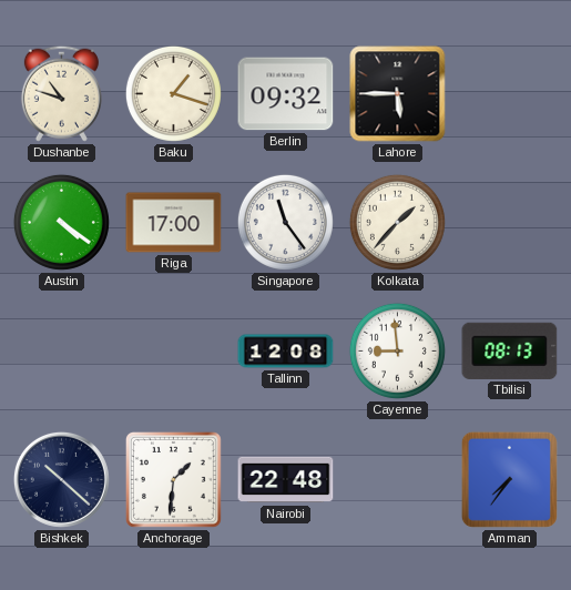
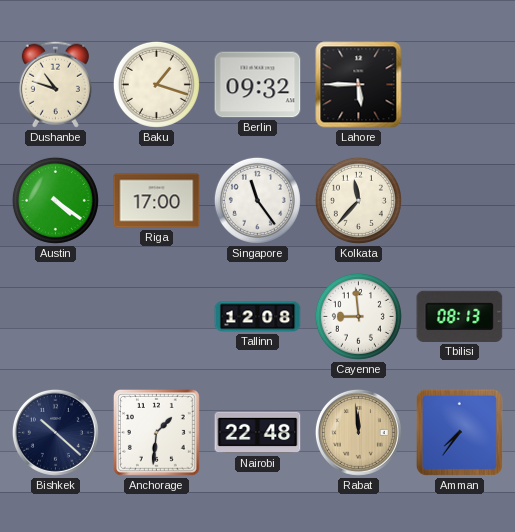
Kolkata: 1:37 -> 11:37 (358, 200)
Rabat: none -> 11:59 (358, 432)
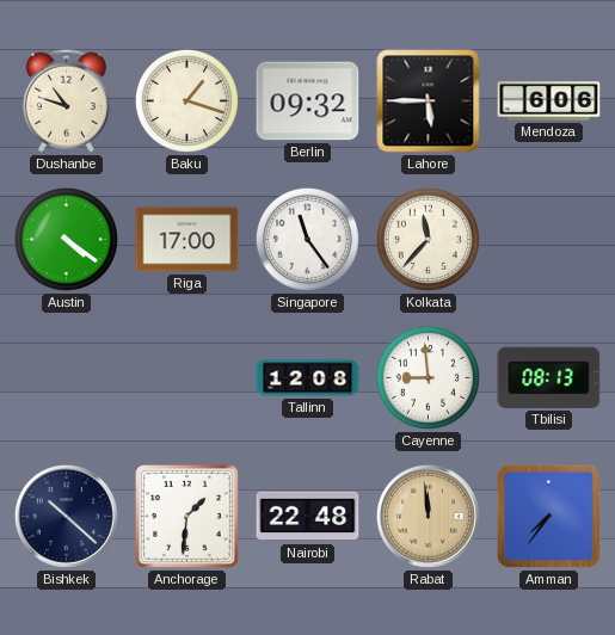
Mendoza: none -> 6:06 (549, 101)
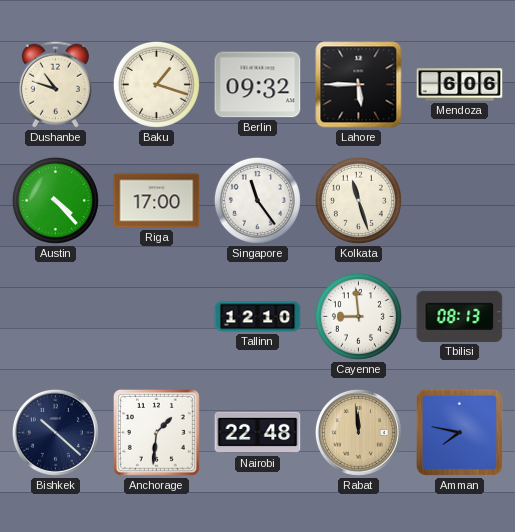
Austin: 4:21 -> 4:23 (55, 200)
Kolkata: 11:37 -> 11:27 (358, 200)
Tallinn: 12:08 -> 12:10 (258, 317)
Amman: 7:36 -> 7:47 (459, 432)
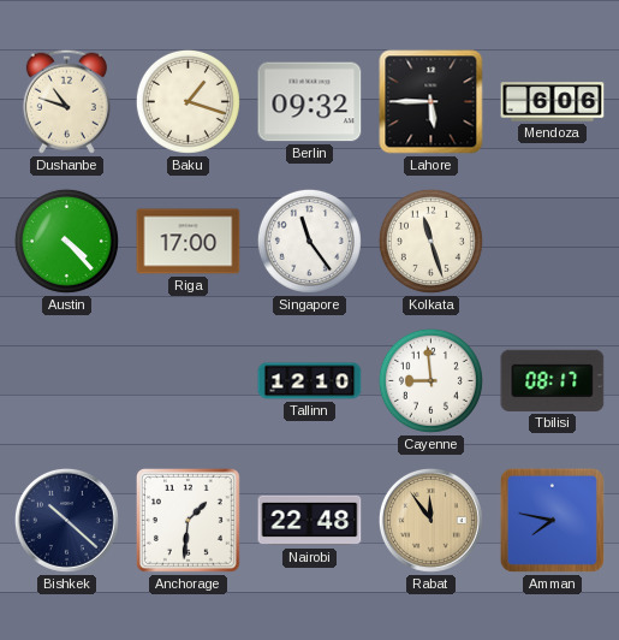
Tbilisi: 08:13 -> 08:17 (553, 380)
Rabat: 11:59 -> 11:54 (430, 520)
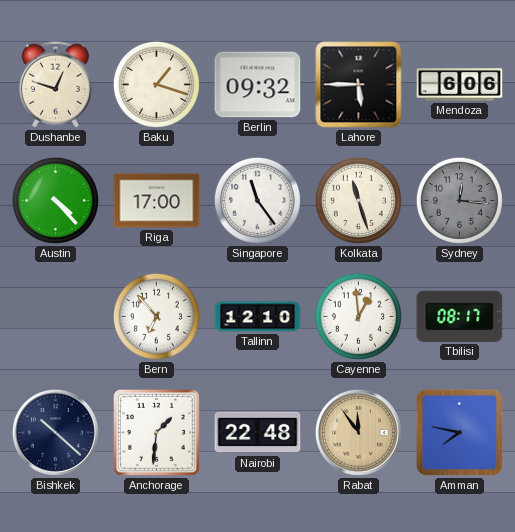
Dushanbe: 10:48 -> 12:48 (55, 84)
Sydney: none -> 12:16 (459, 200)
Bern: none -> 6:53 (156, 316)
Cayenne: 8:59 -> 12:59 (358, 316)
